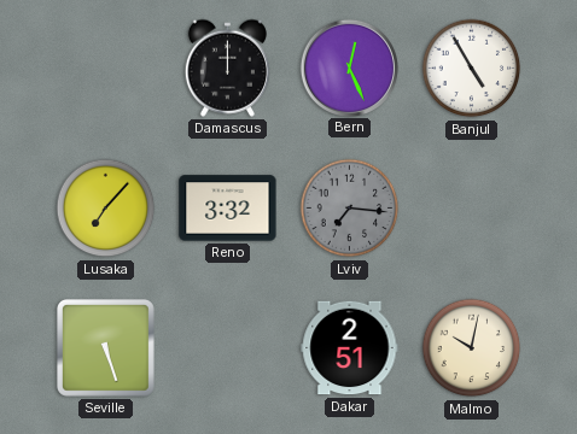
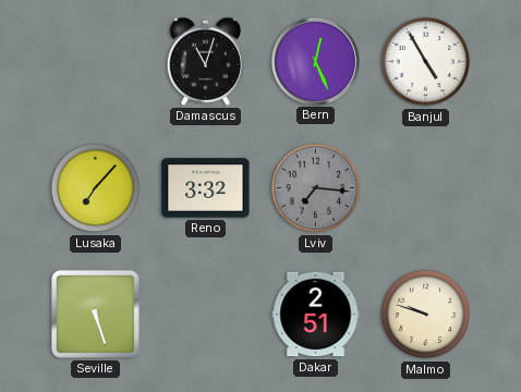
Damascus: 12:00 -> 11:03 (205, 61)
Malmo: 10:02 -> 9:48 (426, 315)
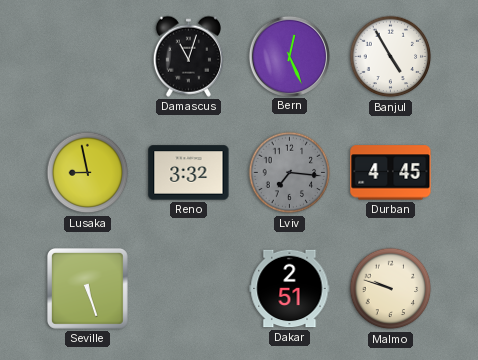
Lusaka: 7:07 -> 8:58 (88, 173)
Durban: none -> 4:45 (391, 173)
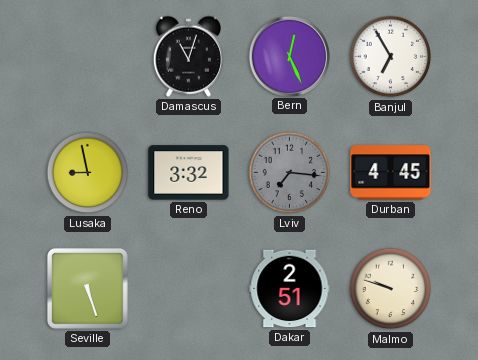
Banjul: 4:55 -> 6:55 (391, 57)
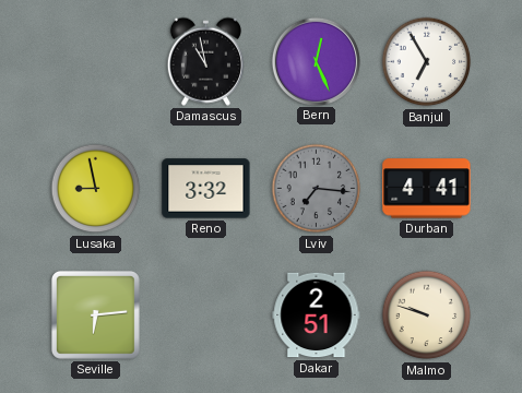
Damascus: 11:03 -> 10:58 (205, 61)
Durban: 4:45 -> 4:41 (427, 189)
Seville: 5:27 -> 6:14 (95, 314)
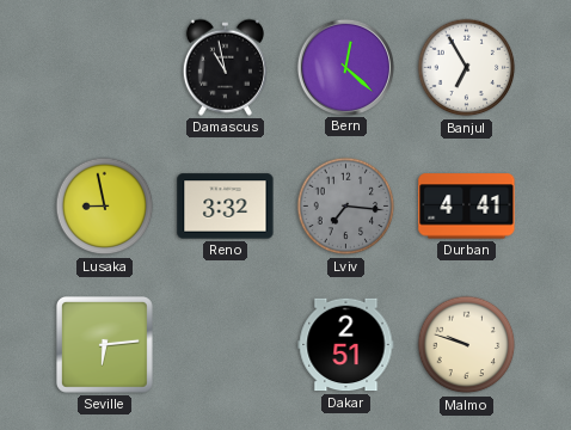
Bern: 12:26 -> 12:22 (345, 67)
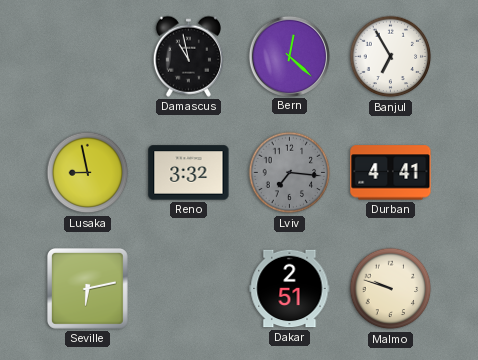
Seville: 6:14 -> 6:13 (87, 288)
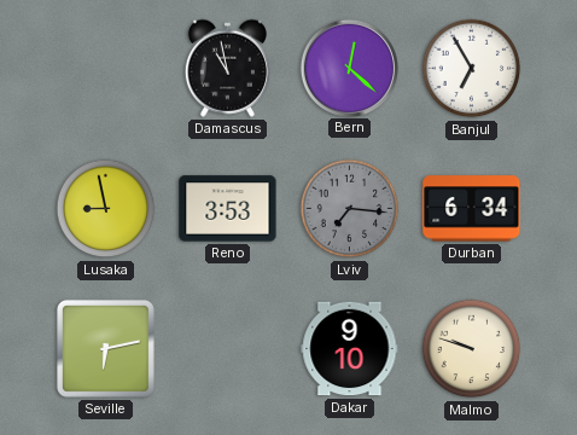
Reno: 3:32 -> 3:53 (228, 209)
Durban: 4:41 -> 6:34 (472, 209)
Dakar: 2:51 -> 9:10 (350, 349)
